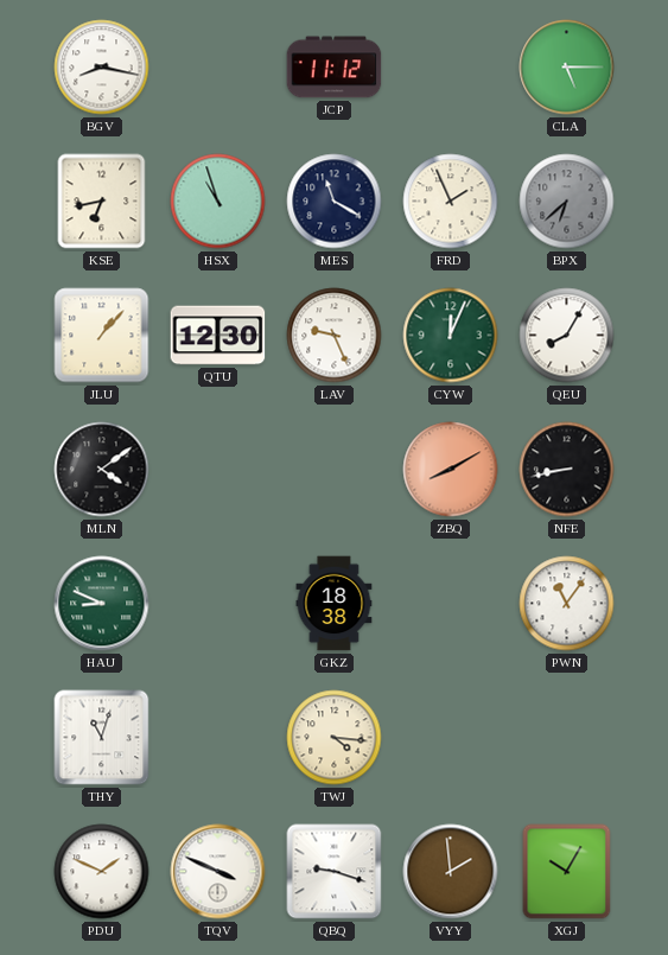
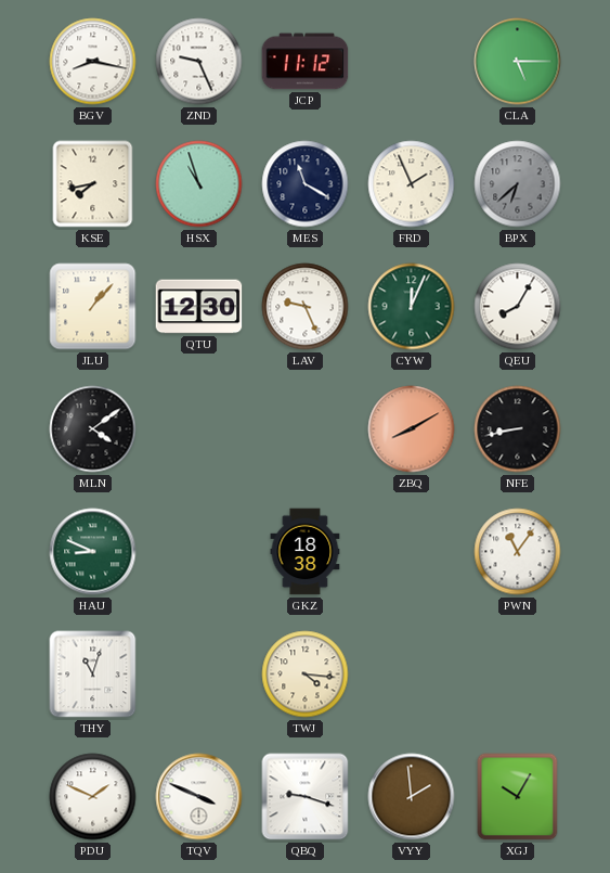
ZND: none -> 9:26 (199, 62)
KSE: 6:43 -> 7:43 (93, 184)
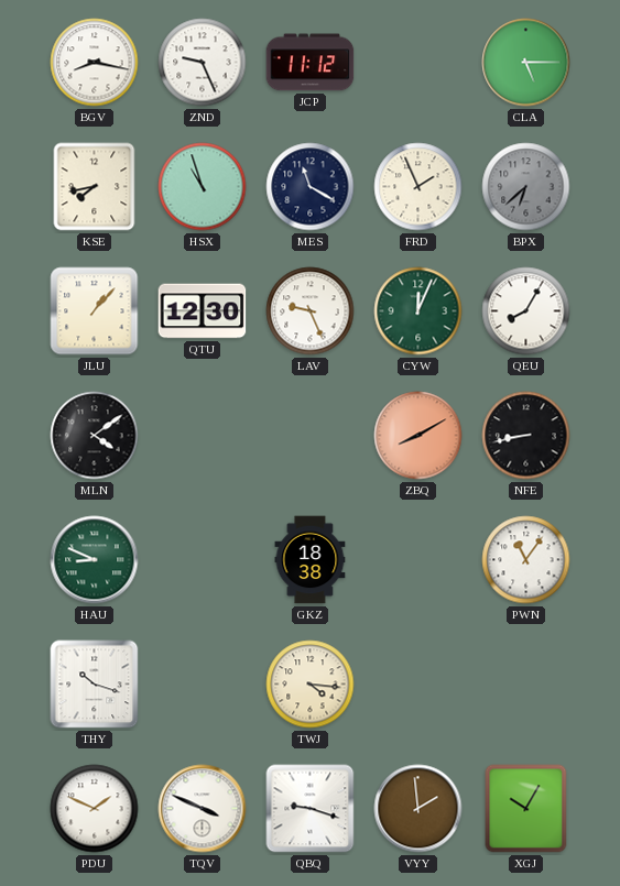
THY: 11:03 -> 10:18 (95, 685)
